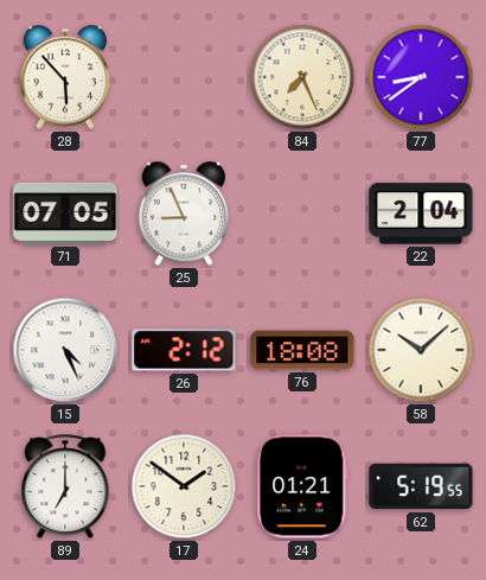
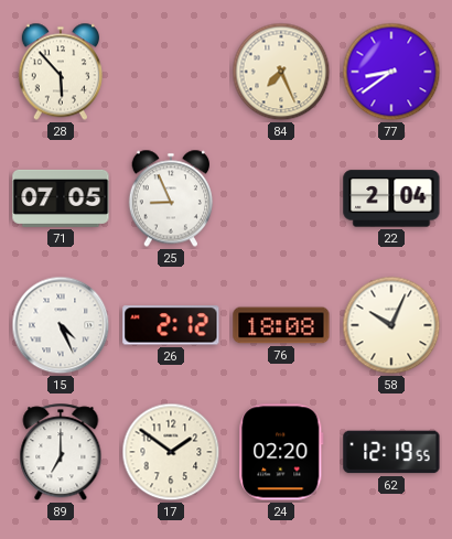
58: 10:08 -> 10:04 (391, 325)
24: 01:21 -> 02:20 (281, 452)
62: 5:19 -> 12:19 (391, 452)
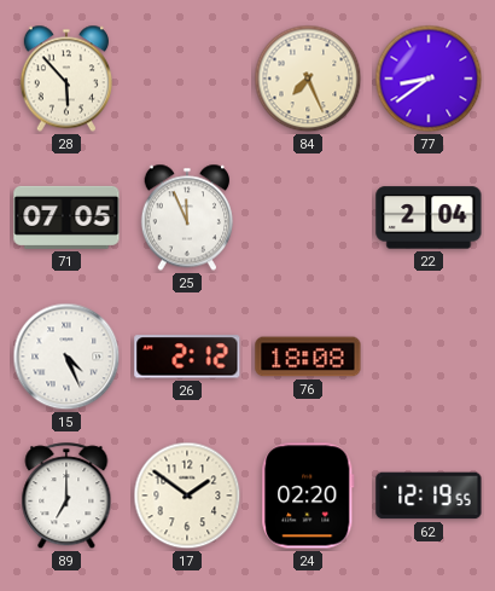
25: 8:56 -> 11:56 (186, 218)
58: 10:04 -> none (391, 325)
